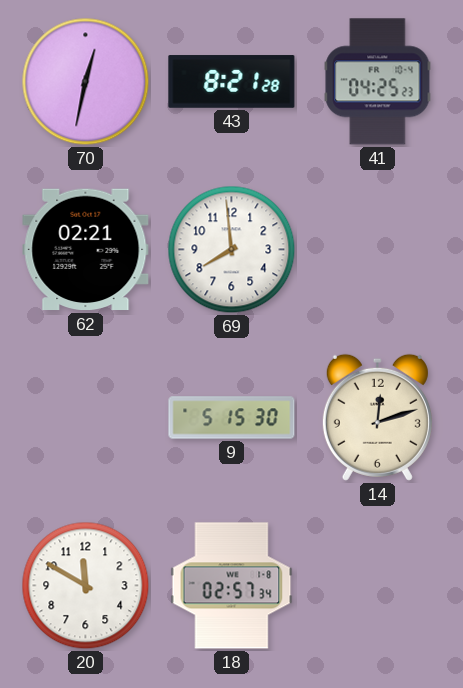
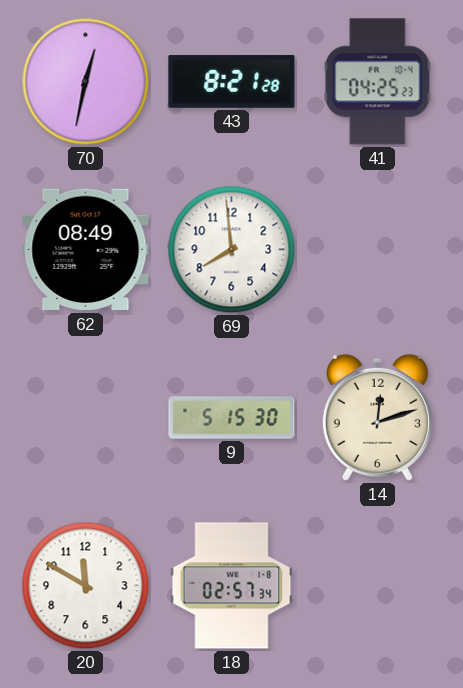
62: 02:21 -> 08:49 (86, 250)
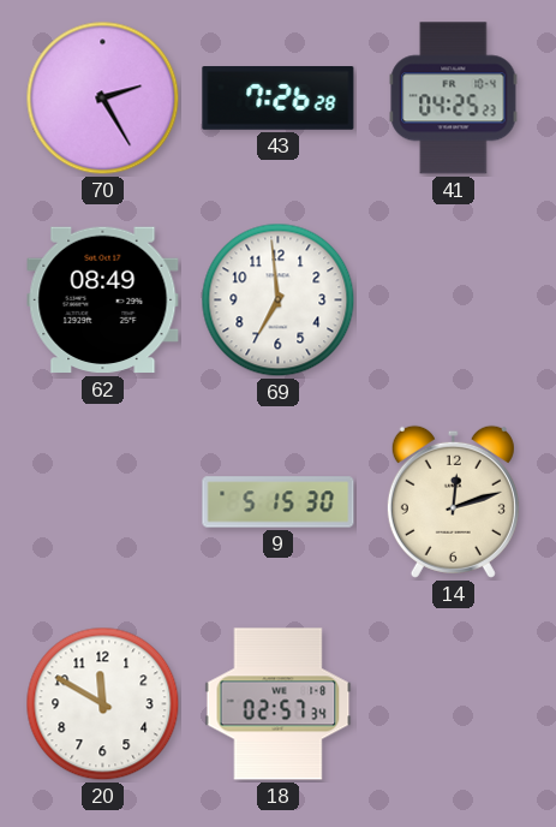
70: 12:32 -> 2:25 (103, 99)
43: 8:21 -> 7:26 (279, 99)
69: 7:59 -> 6:59 (279, 301)
